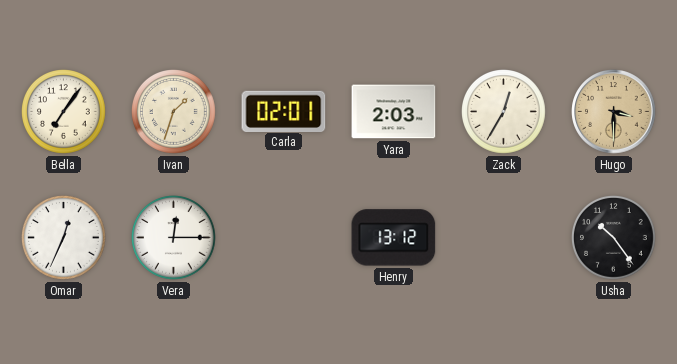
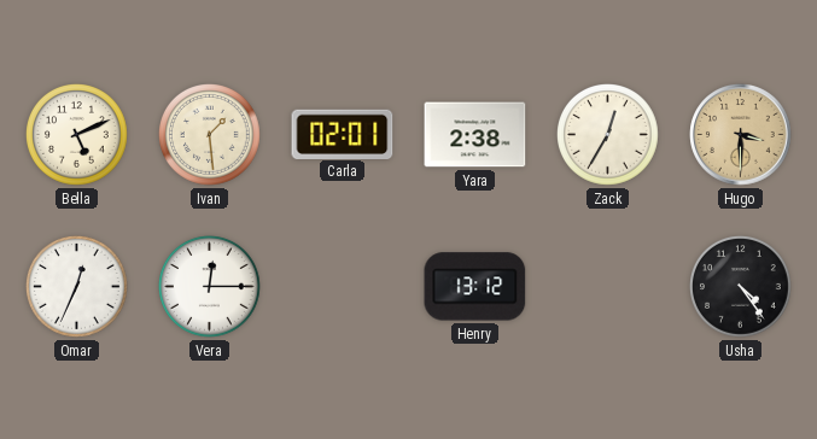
Bella: 7:06 -> 5:11 (77, 135)
Ivan: 1:33 -> 1:29 (210, 135)
Yara: 2:03 -> 2:38 (475, 135)
Usha: 10:24 -> 4:24 (741, 287)
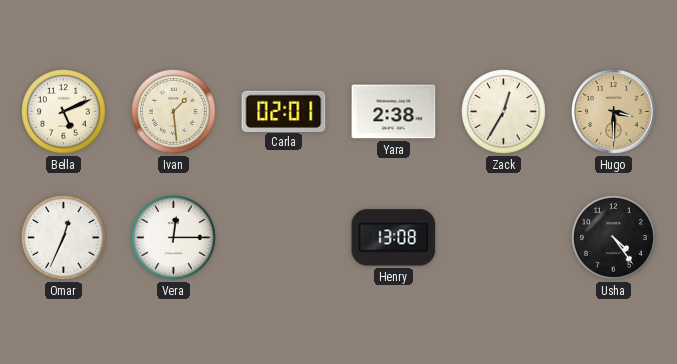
Henry: 13:12 -> 13:08 (394, 238)
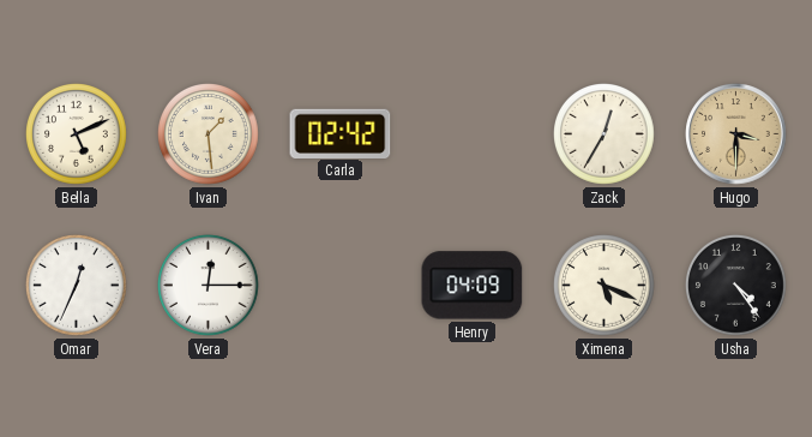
Carla: 02:01 -> 02:42 (341, 133)
Yara: 2:38 -> none (394, 112)
Henry: 13:08 -> 04:09 (473, 286)
Ximena: none -> 5:19 (605, 286)
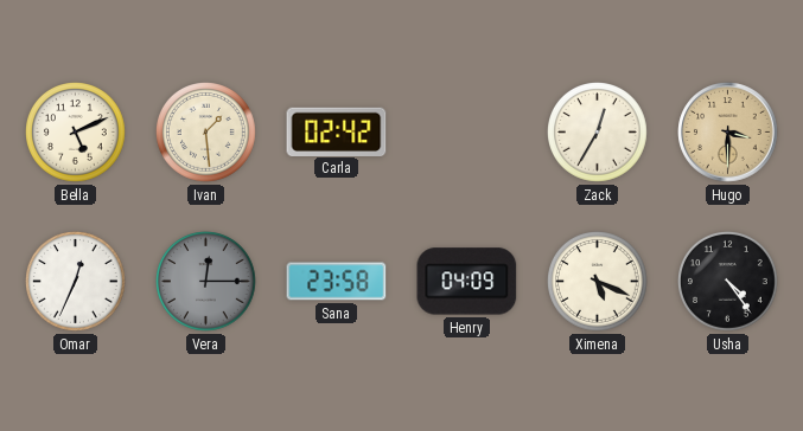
Vera dial: white -> grey (206, 282)
Sana: none -> 23:58 (337, 282)
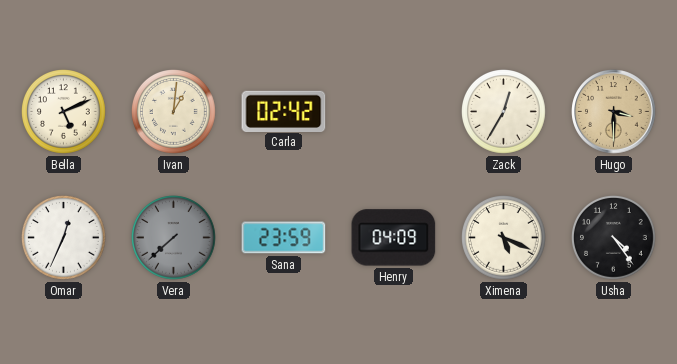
Ivan: 1:29 -> 1:01 (174, 112)
Vera: 12:15 -> 7:38 (174, 238)
Sana: 23:58 -> 23:59 (284, 238)
